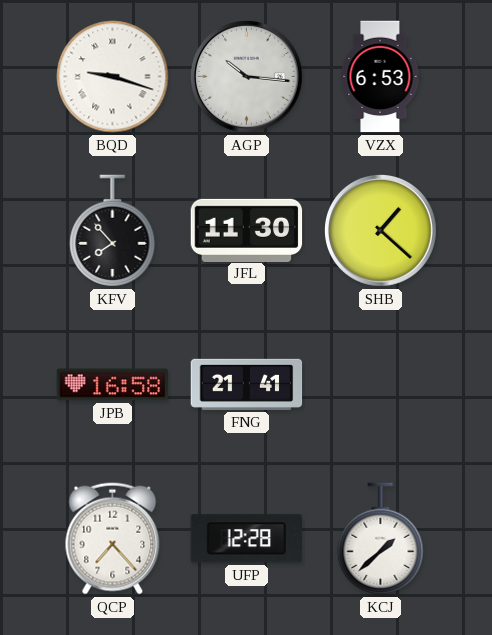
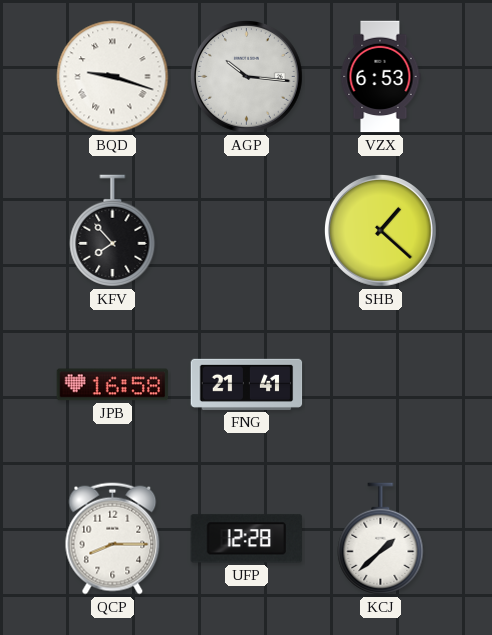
JFL: 11:30 -> none (247, 230)
QCP: 7:23 -> 8:15 (113, 539)
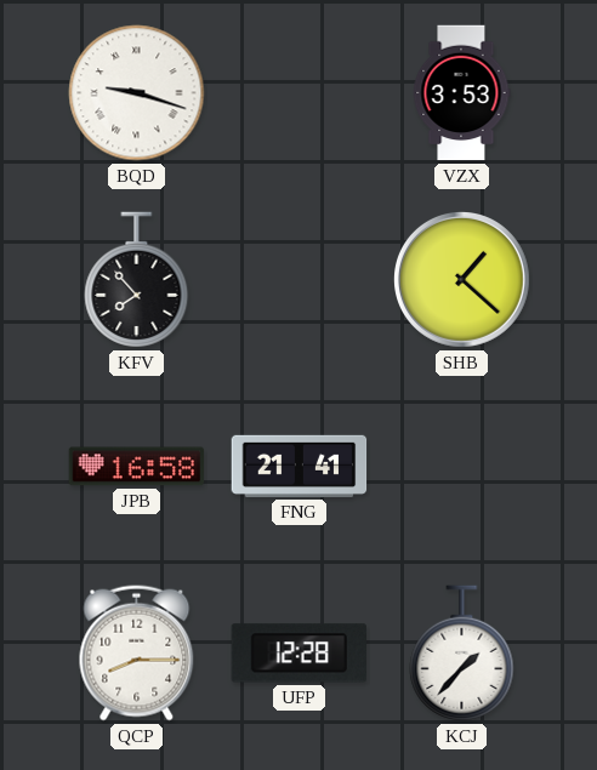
AGP: 10:16 -> none (247, 77)
VZX: 6:53 -> 3:53 (461, 93)
KCJ: 1:38 -> 1:37 (462, 654)
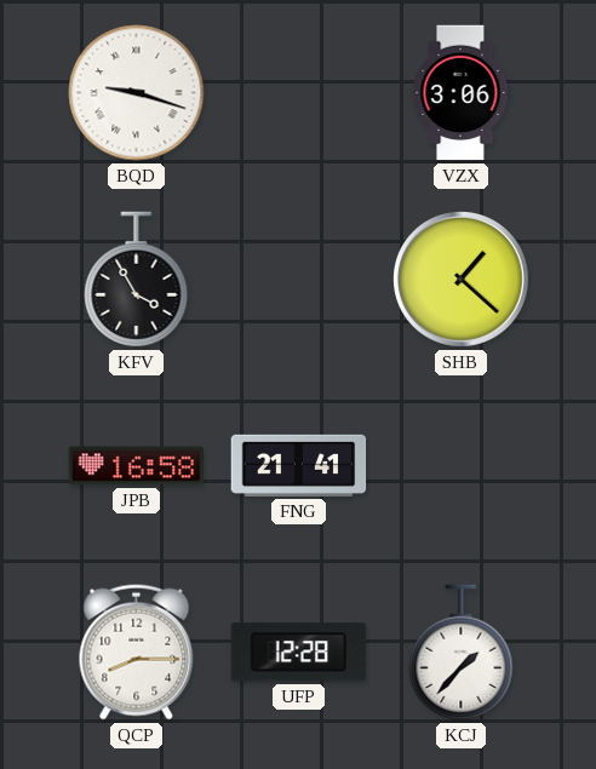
VZX: 3:53 -> 3:06 (460, 93)
KFV: 7:53 -> 3:55 (137, 280)
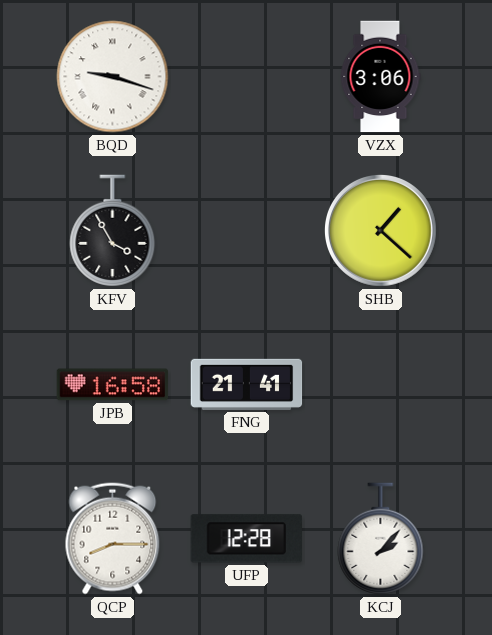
KCJ: 1:37 -> 2:07 (381, 539)
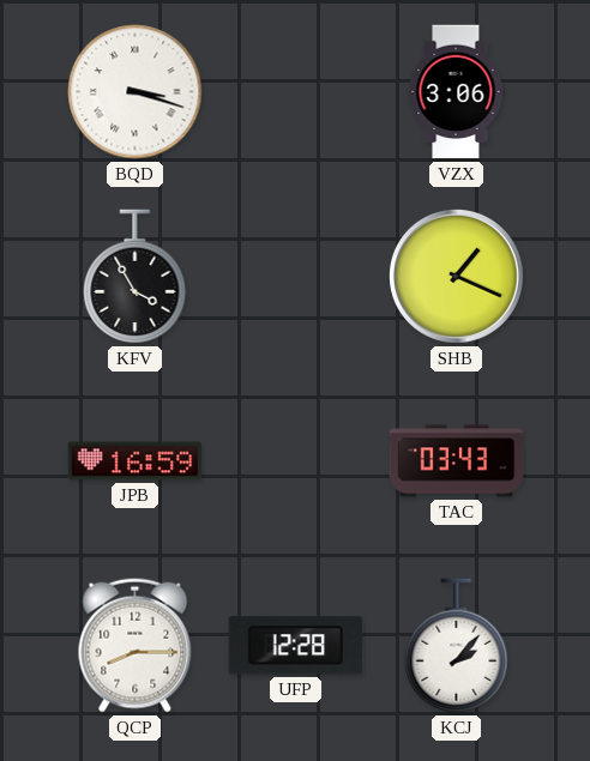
BQD: 9:18 -> 3:18 (136, 92)
SHB: 1:22 -> 1:19 (457, 277)
JPB: 16:58 -> 16:59 (136, 461)
FNG: 21:41 -> none (247, 384)
TAC: none -> 03:43 (457, 461)
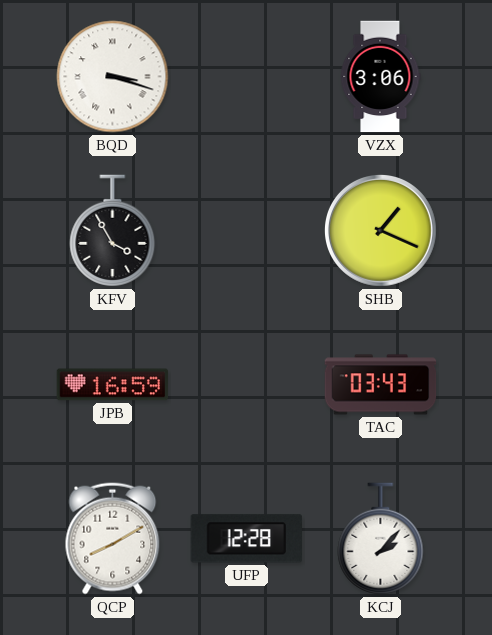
QCP: 8:15 -> 8:10 (113, 539)
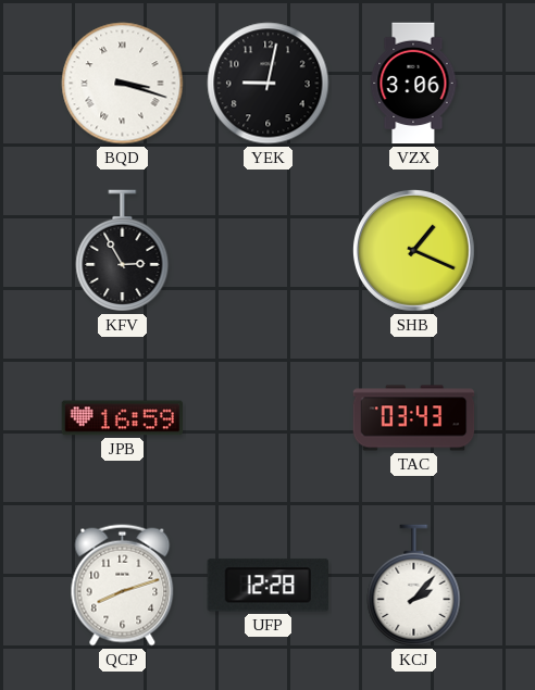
YEK: none -> 9:02 (269, 84)
KFV: 3:55 -> 2:55 (123, 251)
QCP: 8:10 -> 8:12 (123, 586)
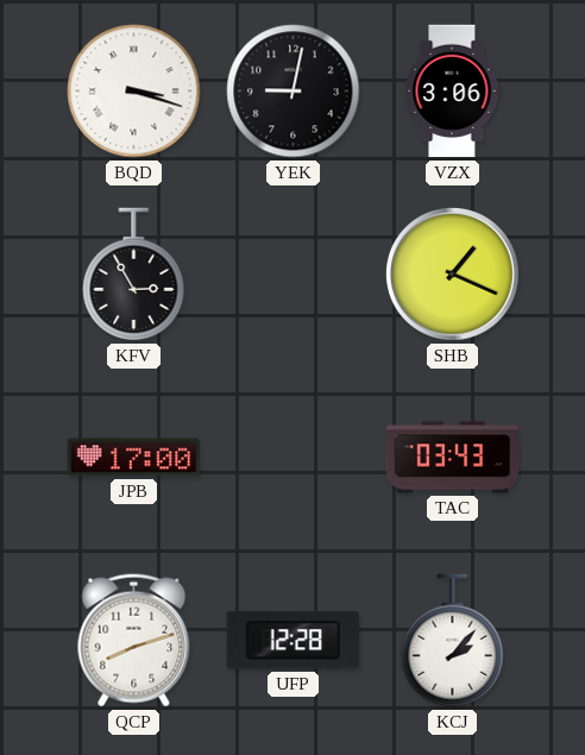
JPB: 16:59 -> 17:00 (134, 458)
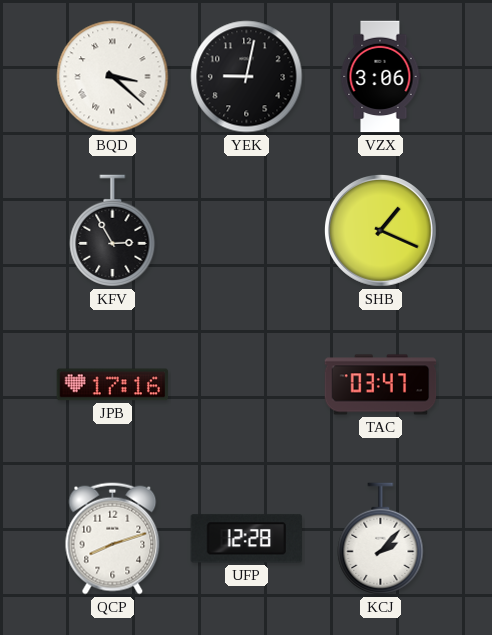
BQD: 3:18 -> 3:22 (113, 77)
JPB: 17:00 -> 17:16 (113, 385)
TAC: 03:43 -> 03:47 (381, 385)
